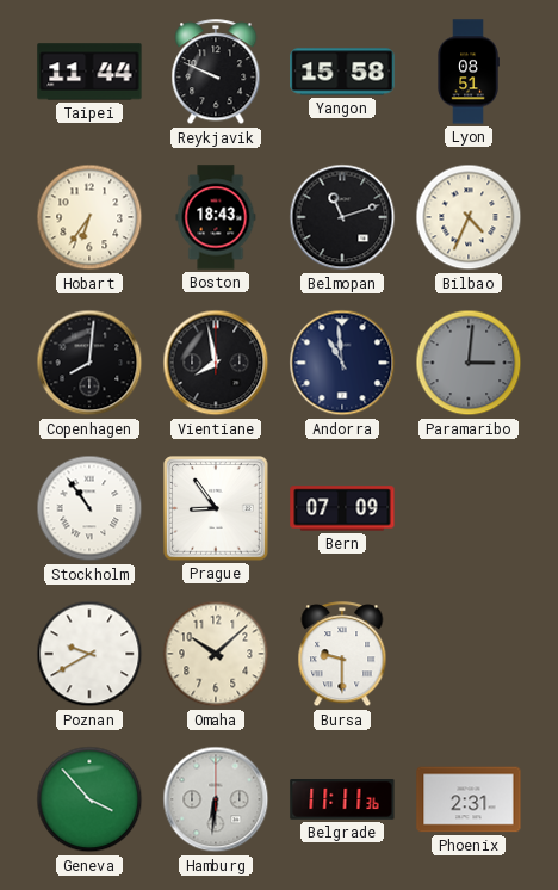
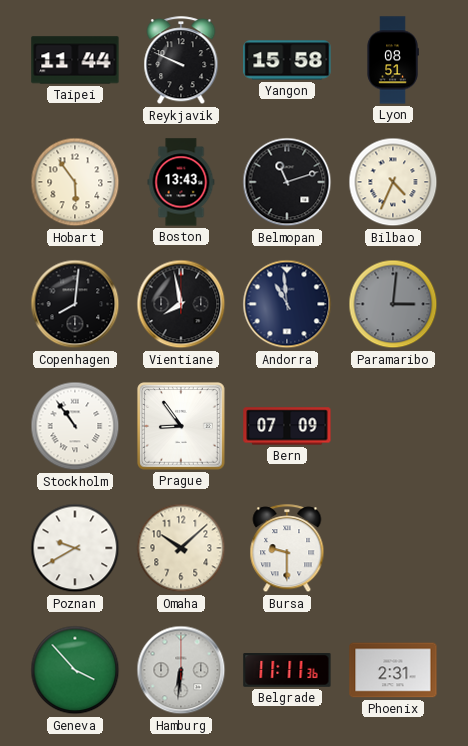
Hobart: 6:36 -> 5:54 (75, 182)
Boston: 18:43 -> 13:43 (181, 182)
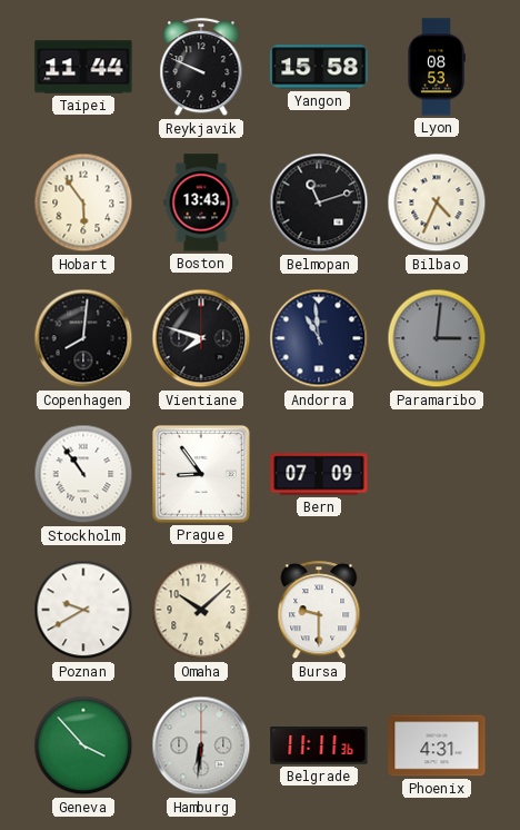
Lyon: 08:51 -> 08:53 (437, 67)
Vientiane: 7:58 -> 7:48 (201, 338)
Phoenix: 2:31 -> 4:31 (437, 745)
